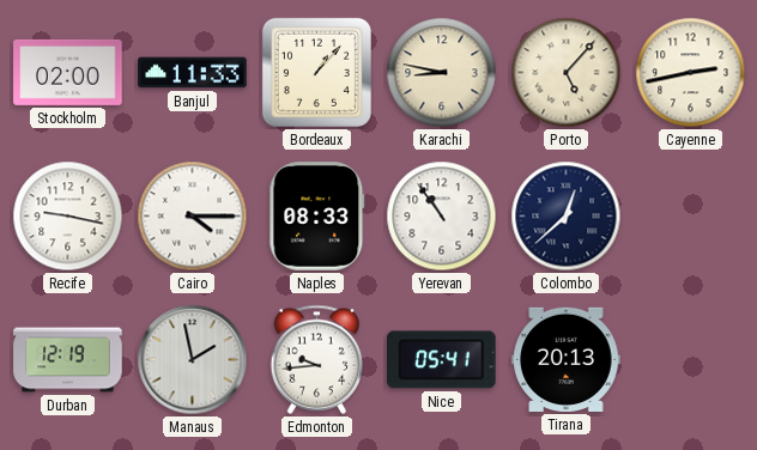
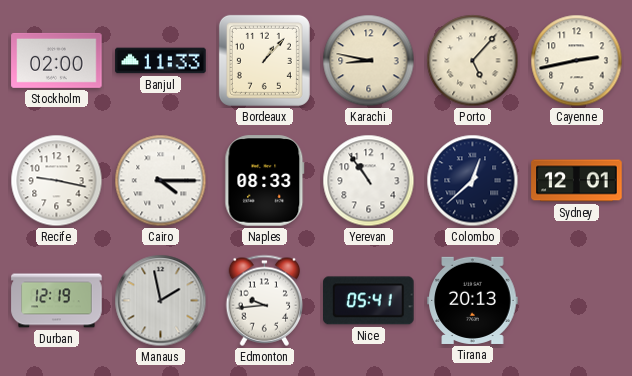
Sydney: none -> 12:01 (577, 181)
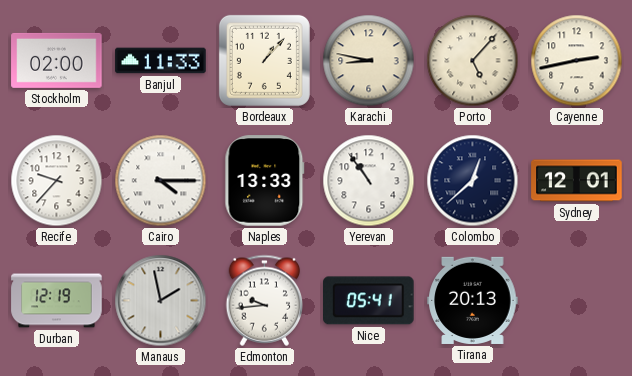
Recife: 9:17 -> 9:37 (57, 181)
Naples: 08:33 -> 13:33 (265, 181)
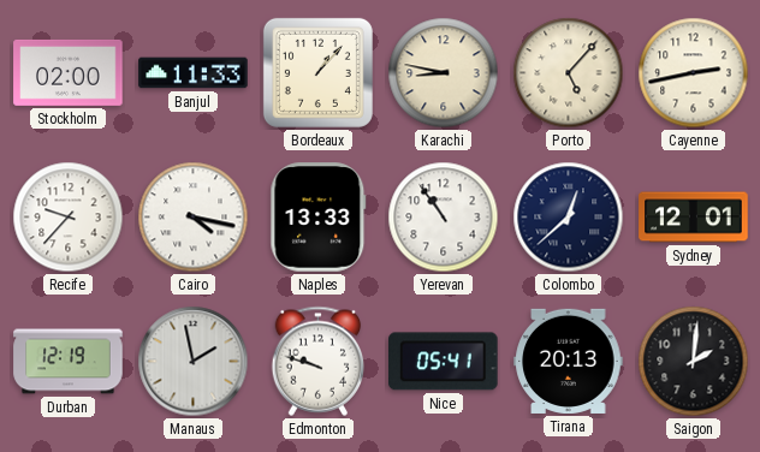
Cairo: 4:15 -> 4:17 (194, 218)
Edmonton: 9:44 -> 9:48 (319, 361)
Saigon: none -> 2:01 (694, 362)
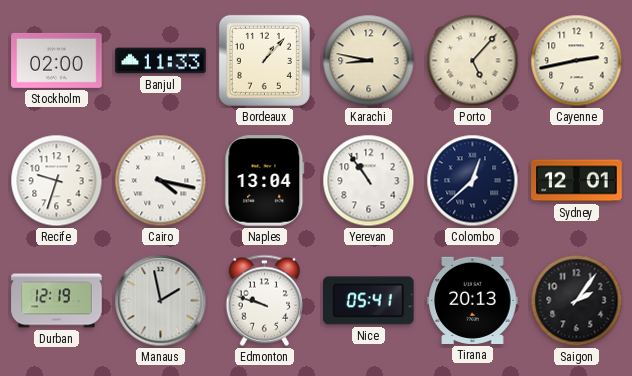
Recife: 9:37 -> 9:33 (57, 181)
Naples: 13:33 -> 13:04 (265, 181)
Saigon: 2:01 -> 2:06 (577, 301)
